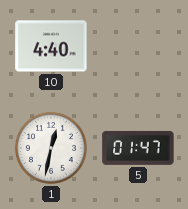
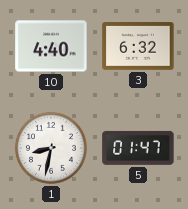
3: none -> 6:32 (138, 46)
1: 12:32 -> 8:32 (51, 148)
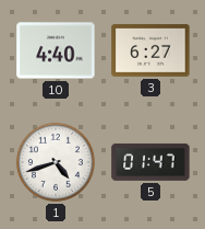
3: 6:32 -> 6:27 (150, 50)
1: 8:32 -> 4:42 (56, 162)
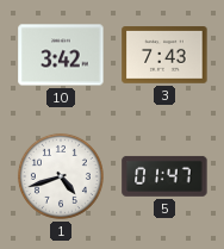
10: 4:40 -> 3:42 (61, 55)
3: 6:27 -> 7:43 (164, 55)
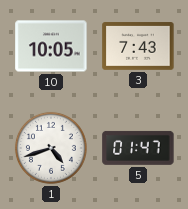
10: 3:42 -> 10:05 (51, 46)
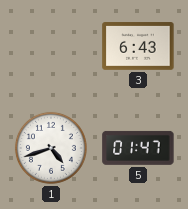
10: 10:05 -> none (51, 46)
3: 7:43 -> 6:43 (138, 46)
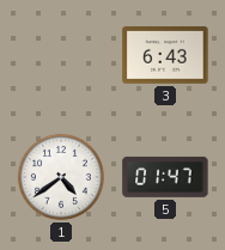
1: 4:42 -> 4:39 (61, 177)
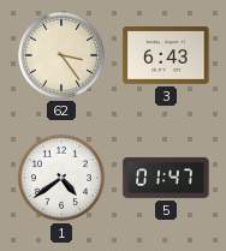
62: none -> 3:24 (61, 55)
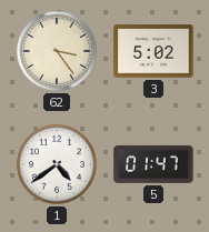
3: 6:43 -> 5:02 (153, 51)
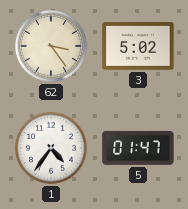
1: 4:39 -> 4:36 (51, 148)
